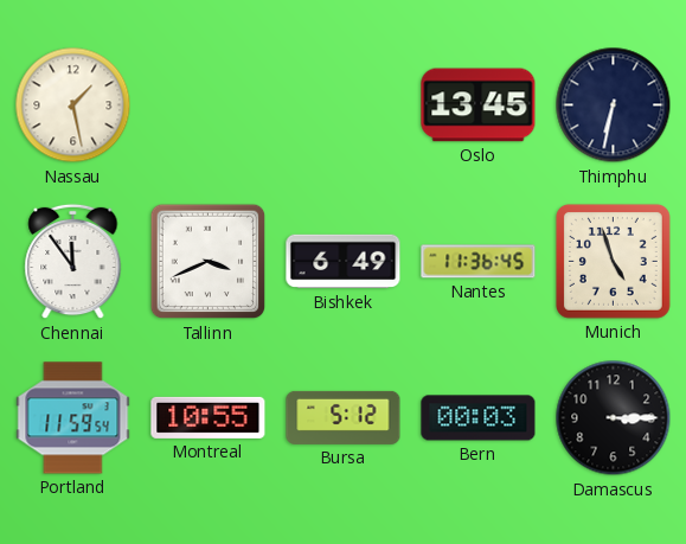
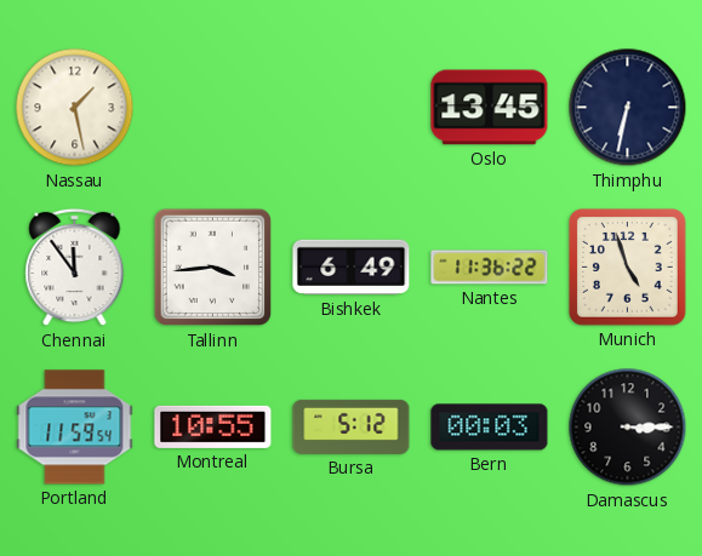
Tallinn: 3:41 -> 3:44 (213, 268)
Nantes: 11:36:45 -> 11:36:22 (490, 268)
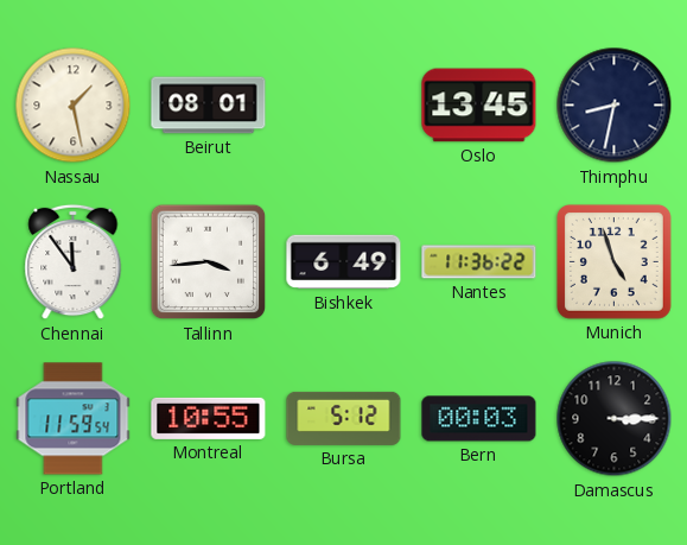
Beirut: none -> 08:01 (209, 106)
Thimphu: 6:32 -> 8:32 (615, 106)
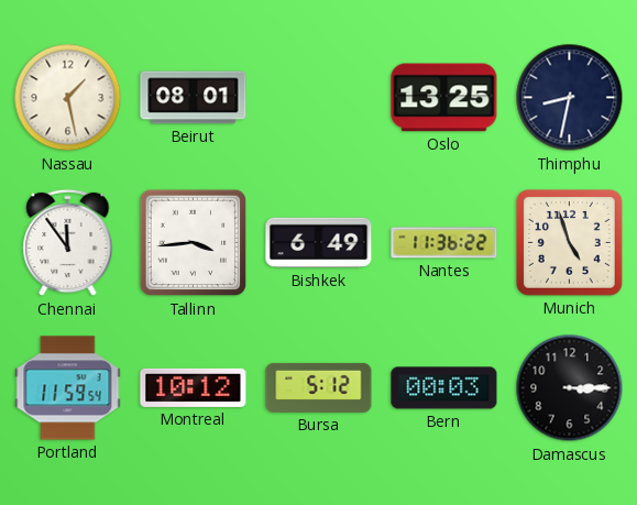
Oslo: 13:45 -> 13:25 (444, 98)
Montreal: 10:55 -> 10:12 (194, 387)
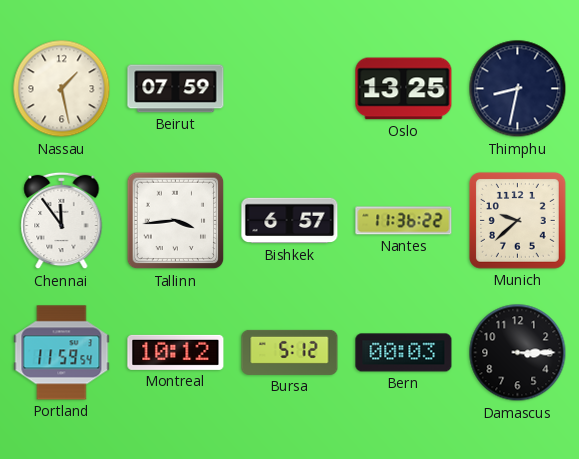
Beirut: 08:01 -> 07:59 (176, 89)
Bishkek: 6:49 -> 6:57 (290, 221)
Munich: 4:57 -> 9:38 (517, 220)
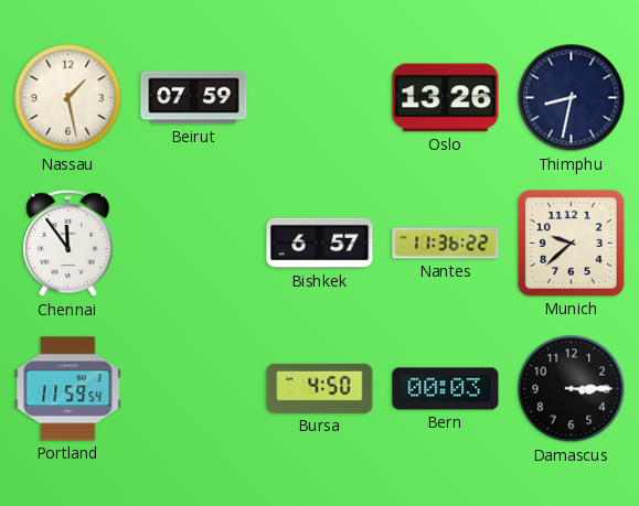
Oslo: 13:25 -> 13:26 (446, 98)
Tallinn: 3:44 -> none (176, 221)
Montreal: 10:12 -> none (176, 352)
Bursa: 5:12 -> 4:50 (320, 388)
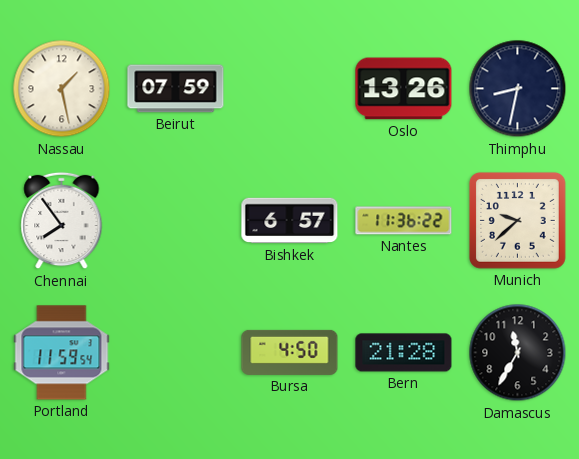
Chennai: 11:54 -> 7:54 (62, 221)
Bern: 00:03 -> 21:28 (404, 353)
Damascus: 3:15 -> 11:35 (518, 353)
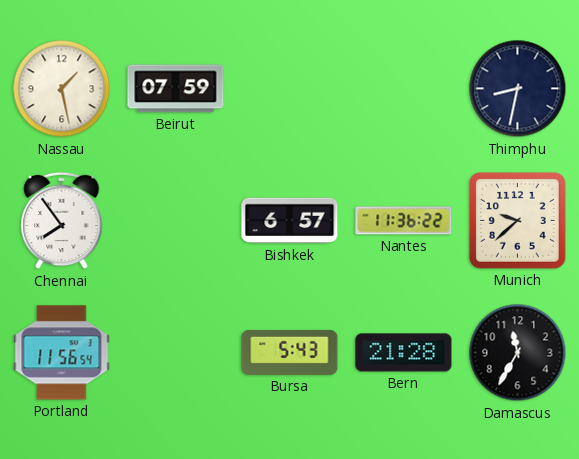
Oslo: 13:26 -> none (404, 89)
Portland: 11:59 -> 11:56 (62, 353)
Bursa: 4:50 -> 5:43 (290, 352)
